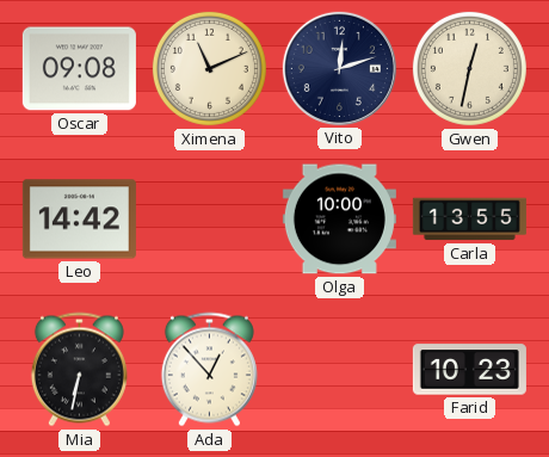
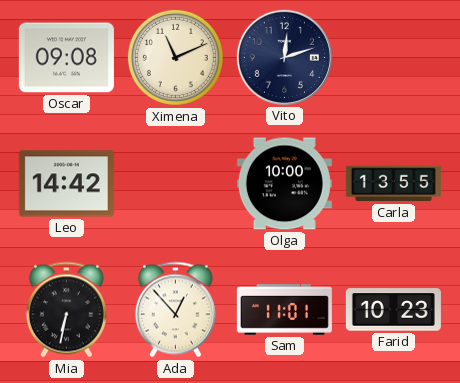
Gwen: 12:32 -> none (469, 68)
Sam: none -> 11:01 (284, 310)
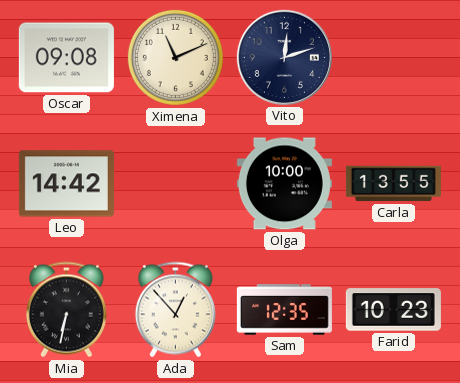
Sam: 11:01 -> 12:35 (284, 310)
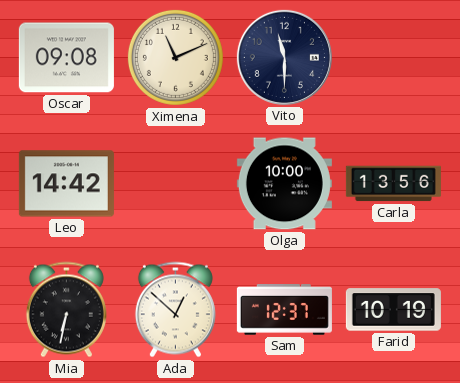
Vito: 12:12 -> 11:30 (284, 57)
Carla: 13:55 -> 13:56 (393, 184)
Ada: 12:53 -> 12:52 (175, 310)
Sam: 12:35 -> 12:37 (284, 310)
Farid: 10:23 -> 10:19 (393, 310)
